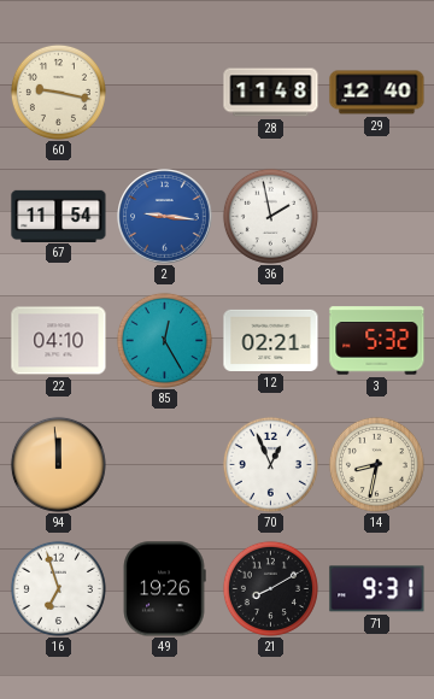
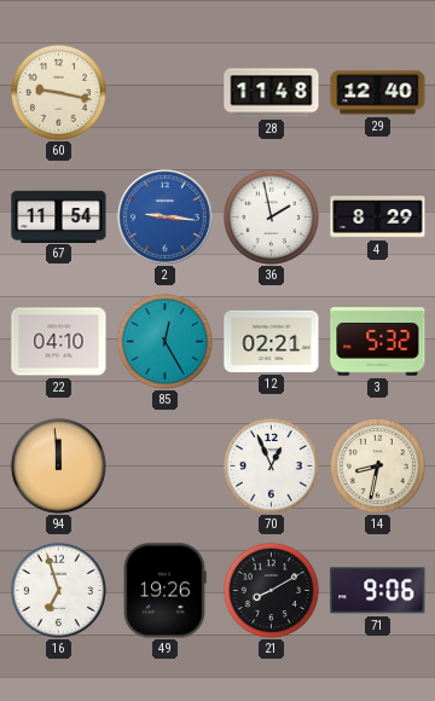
4: none -> 8:29 (378, 218)
71: 9:31 -> 9:06 (378, 591)
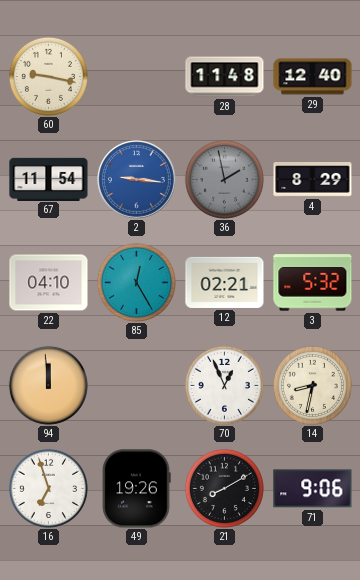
36 dial: white -> grey (224, 179)
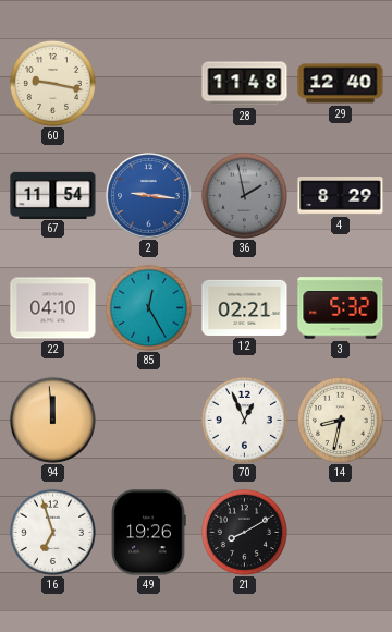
71: 9:06 -> none (313, 489)
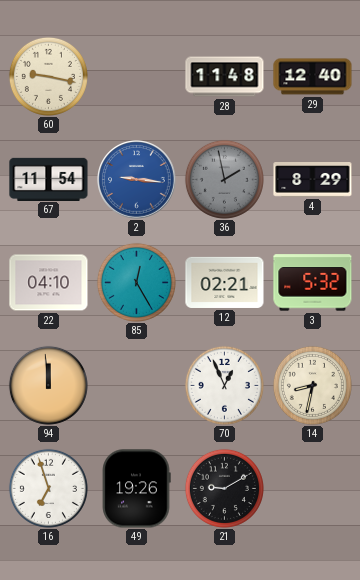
21: 8:10 -> 9:10 (224, 488)
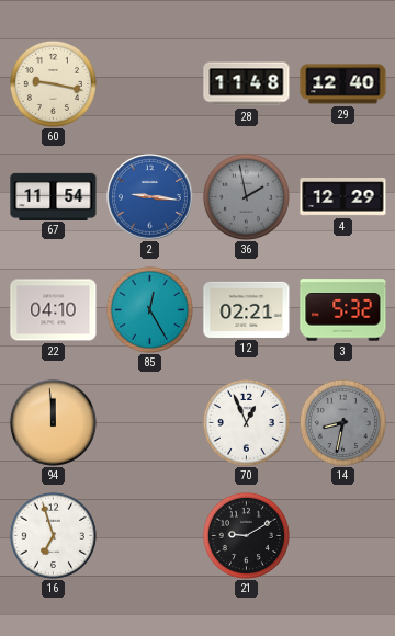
4: 8:29 -> 12:29 (343, 197)
14 dial: cream -> grey (342, 422)
49: 19:26 -> none (136, 489)
